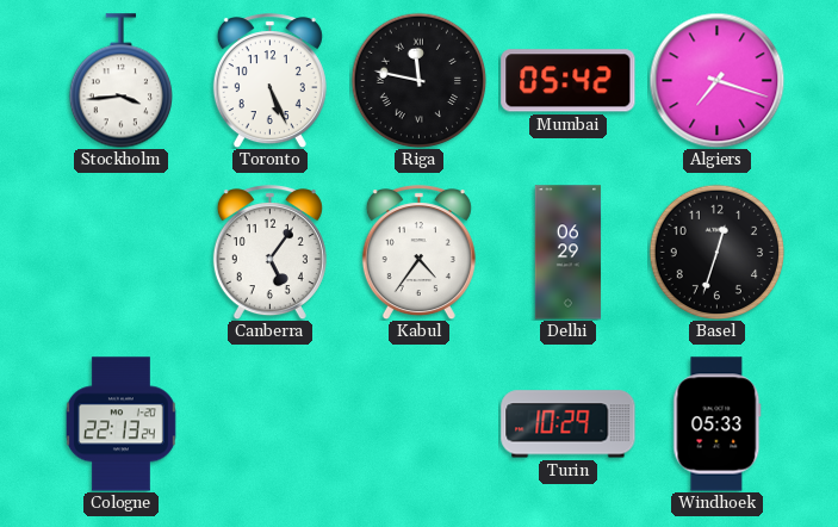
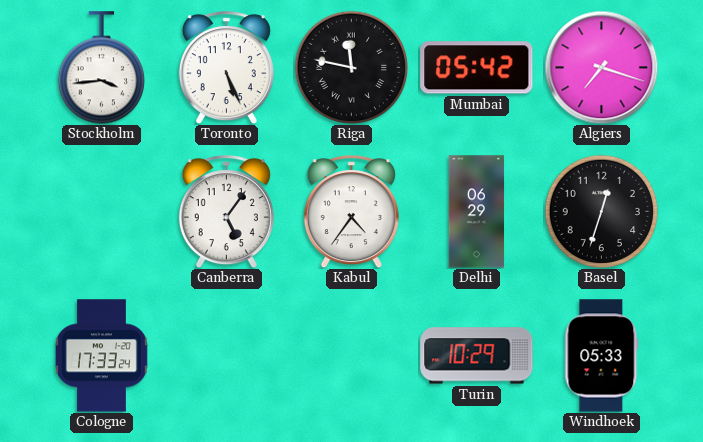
Cologne: 22:13 -> 17:33 (101, 356)
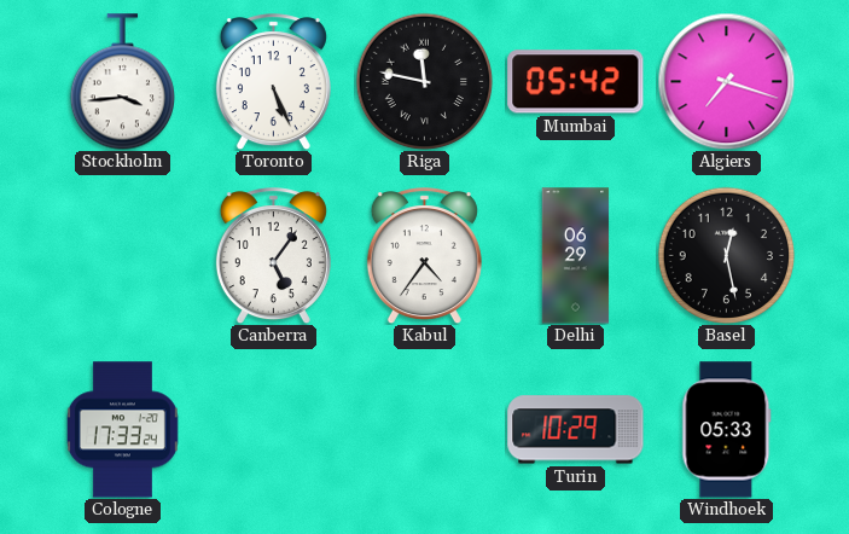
Basel: 12:33 -> 12:28 (726, 255)
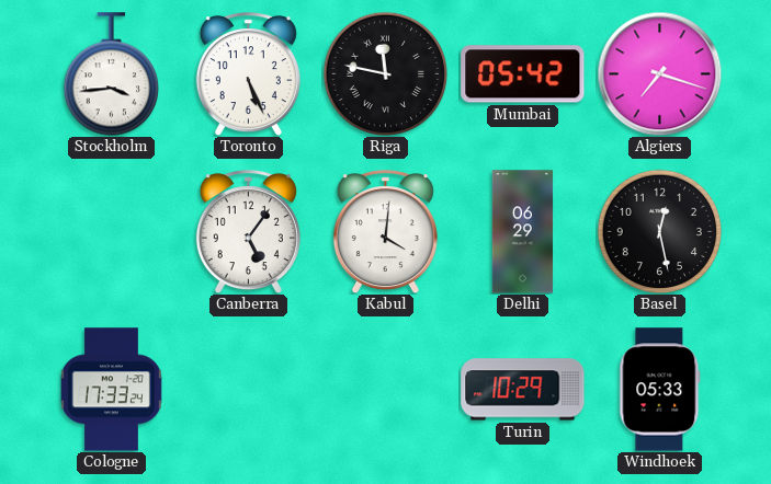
Kabul: 4:36 -> 4:01 (385, 232)
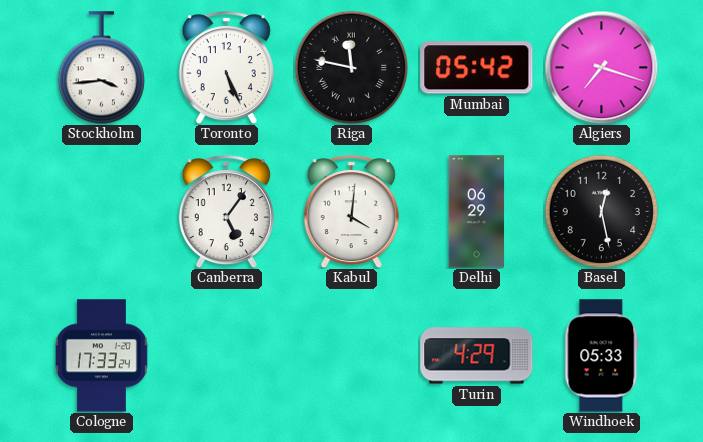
Turin: 10:29 -> 4:29 (477, 356)
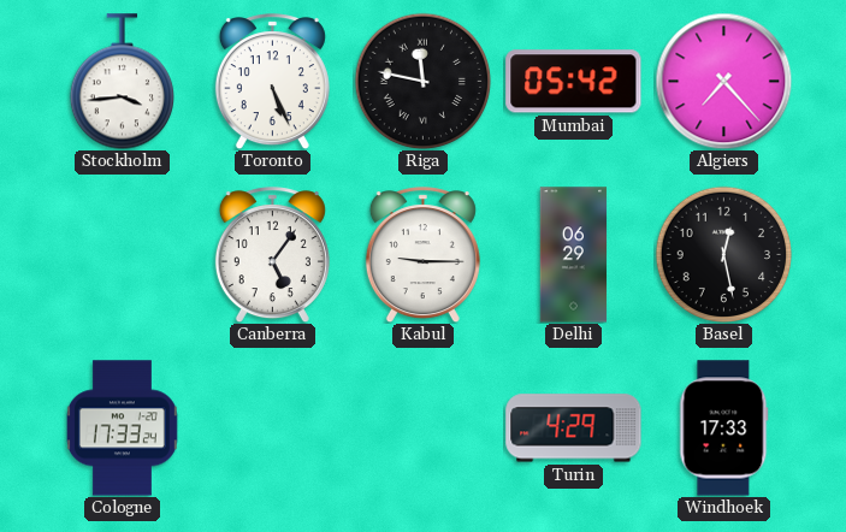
Algiers: 7:18 -> 7:23 (723, 81)
Kabul: 4:01 -> 9:15 (422, 255)
Windhoek: 05:33 -> 17:33 (724, 428)
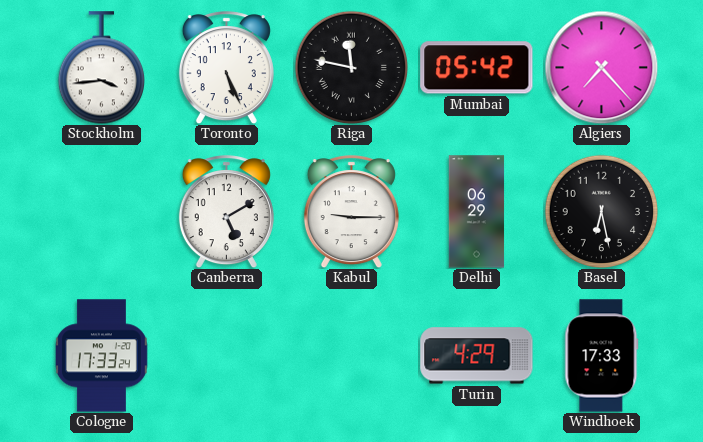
Canberra: 5:06 -> 5:10 (226, 212)
Basel: 12:28 -> 6:28 (601, 211)
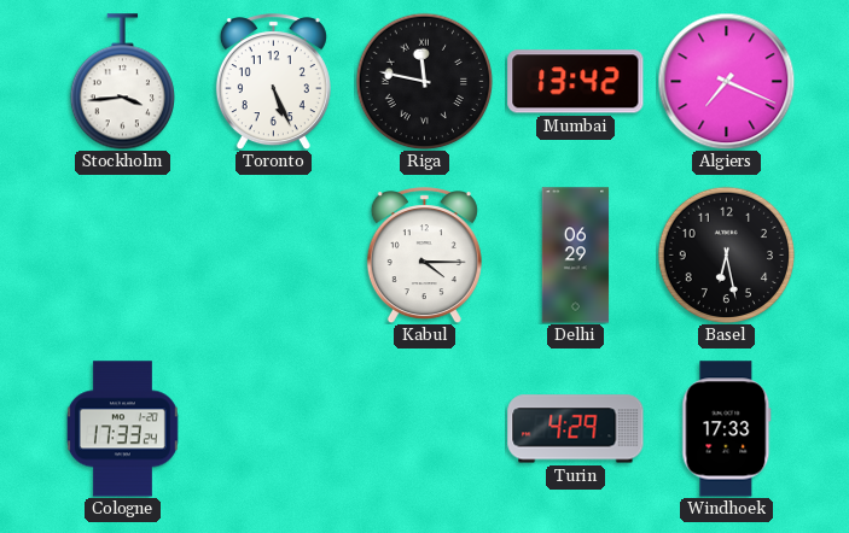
Mumbai: 05:42 -> 13:42 (576, 82)
Algiers: 7:23 -> 7:19 (726, 81)
Canberra: 5:10 -> none (226, 212)
Kabul: 9:15 -> 4:15 (424, 256)
